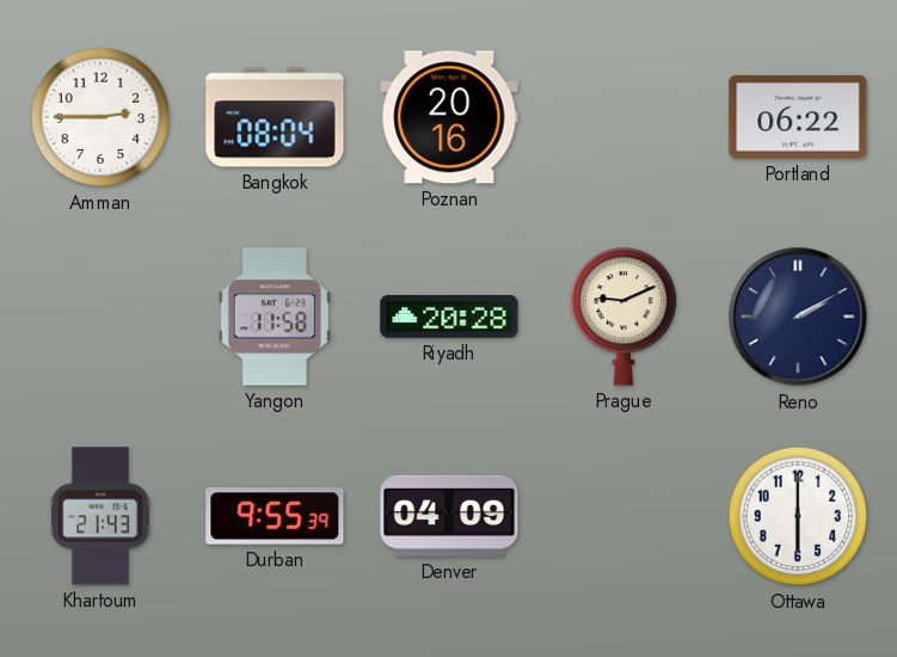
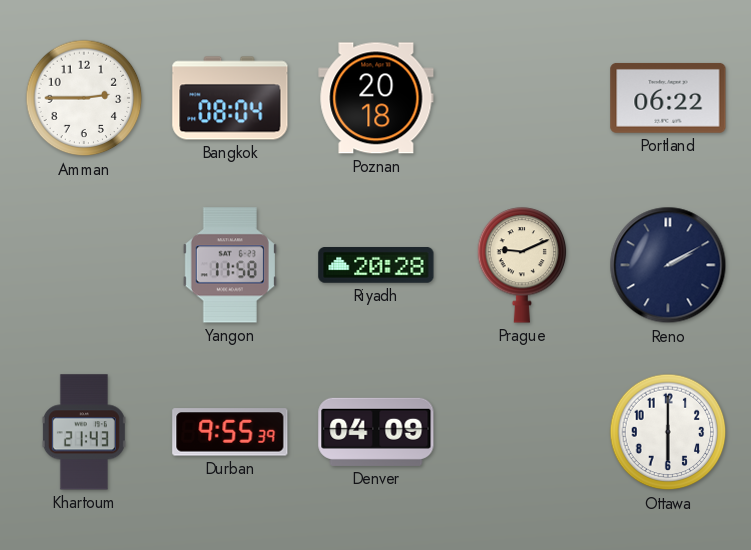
Poznan: 20:16 -> 20:18 (376, 98)
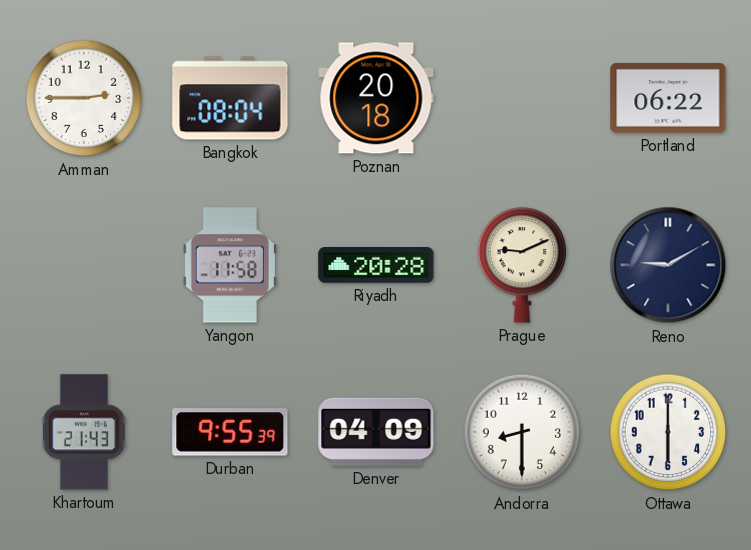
Reno: 2:10 -> 9:10 (668, 265)
Andorra: none -> 8:30 (522, 432)
